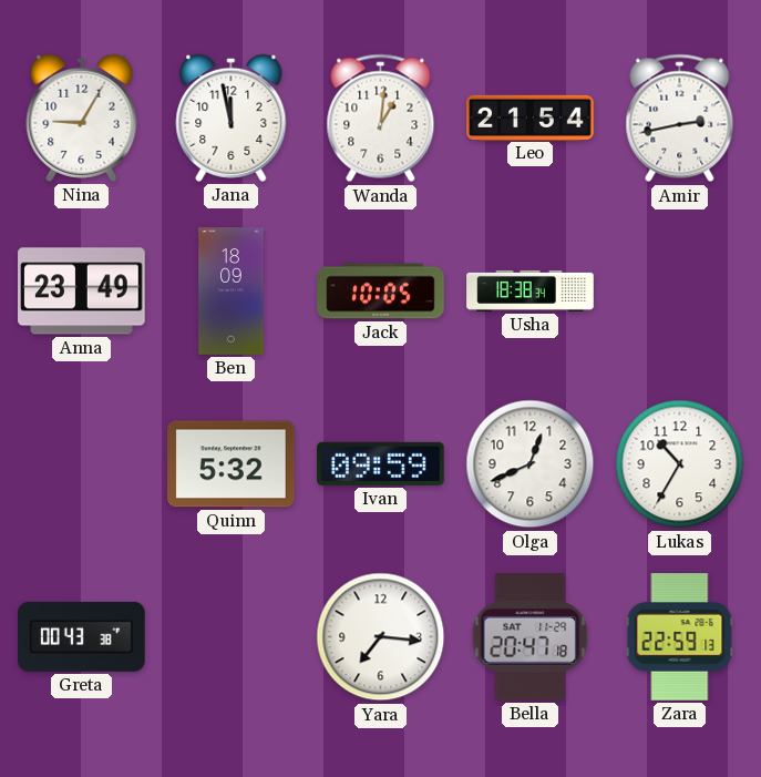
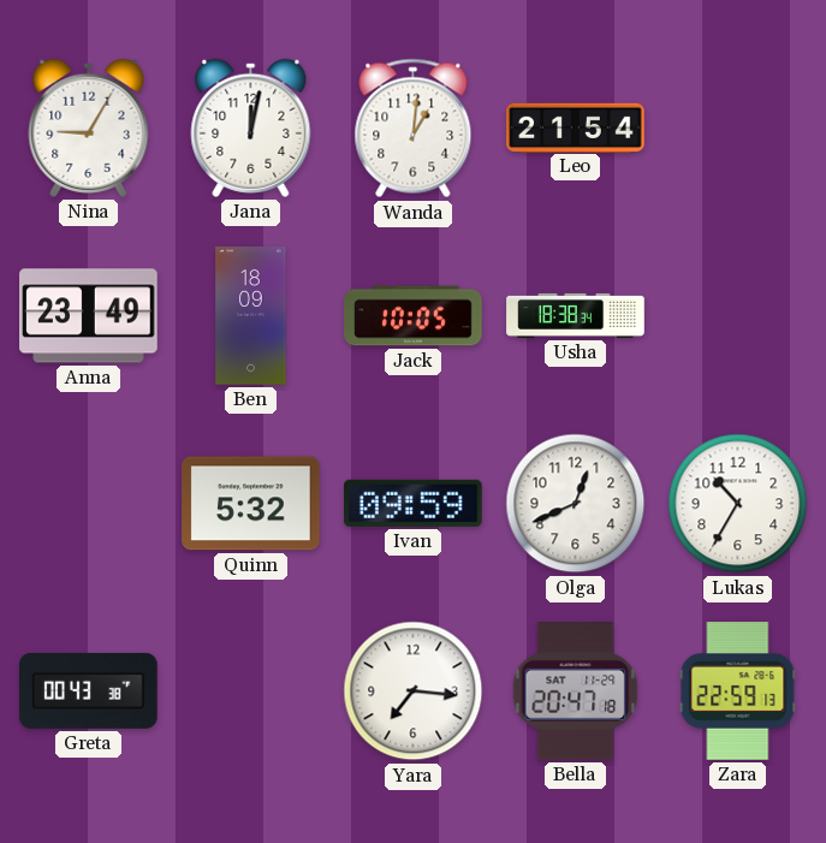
Jana: 11:58 -> 12:02 (251, 127)
Amir: 2:43 -> none (680, 119)
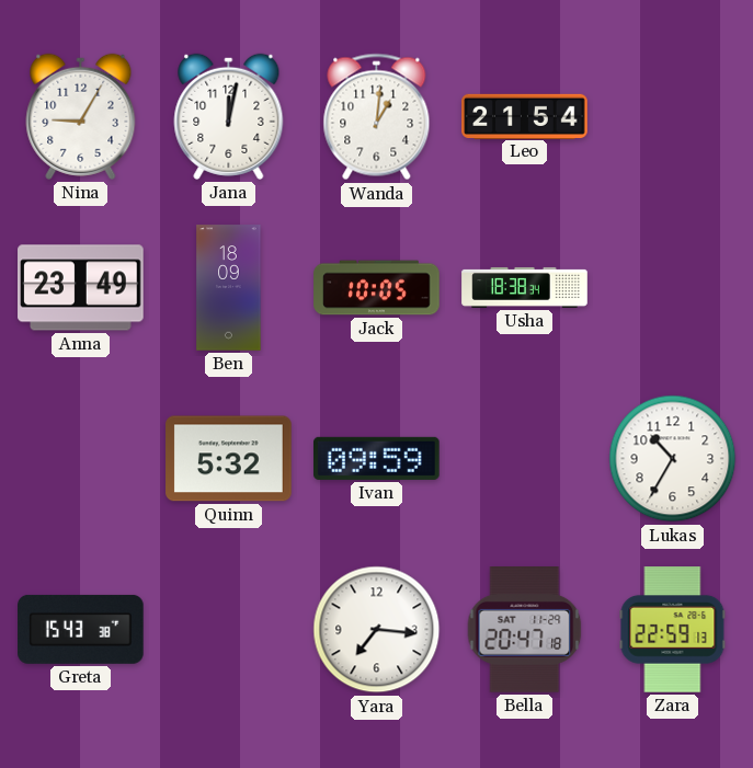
Olga: 12:41 -> none (576, 504)
Greta: 00:43 -> 15:43 (81, 629)
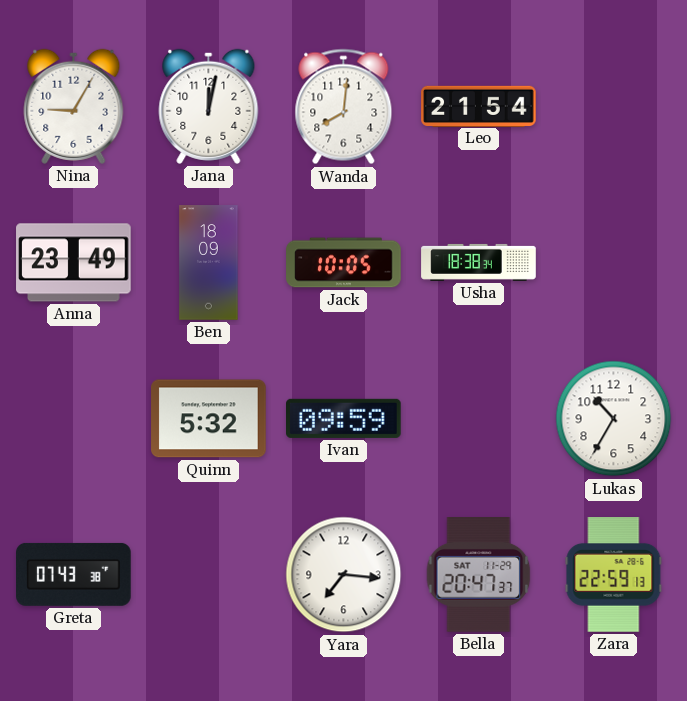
Wanda: 1:01 -> 8:01 (344, 107)
Greta: 15:43 -> 07:43 (74, 574)
Bella: 20:47:18 -> 20:47:37 (479, 575)
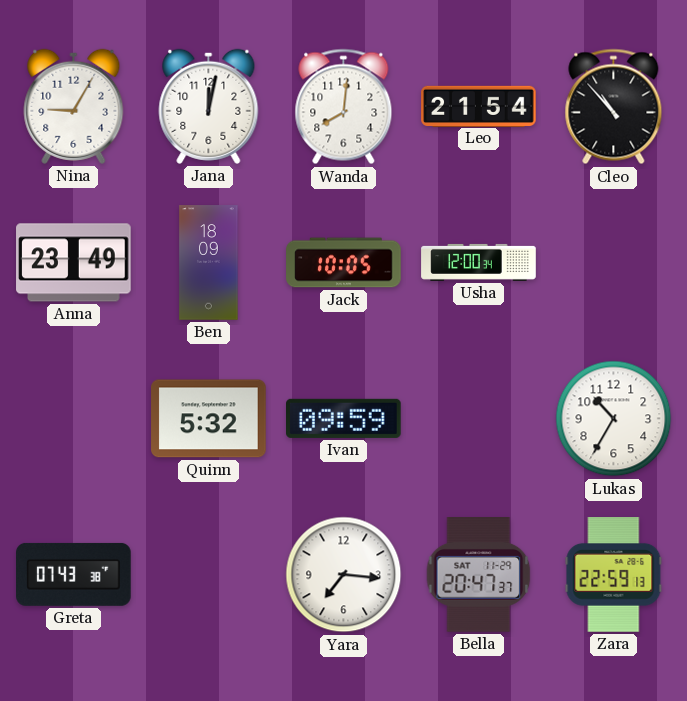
Cleo: none -> 10:53 (614, 107)
Usha: 18:38 -> 12:00 (479, 262)
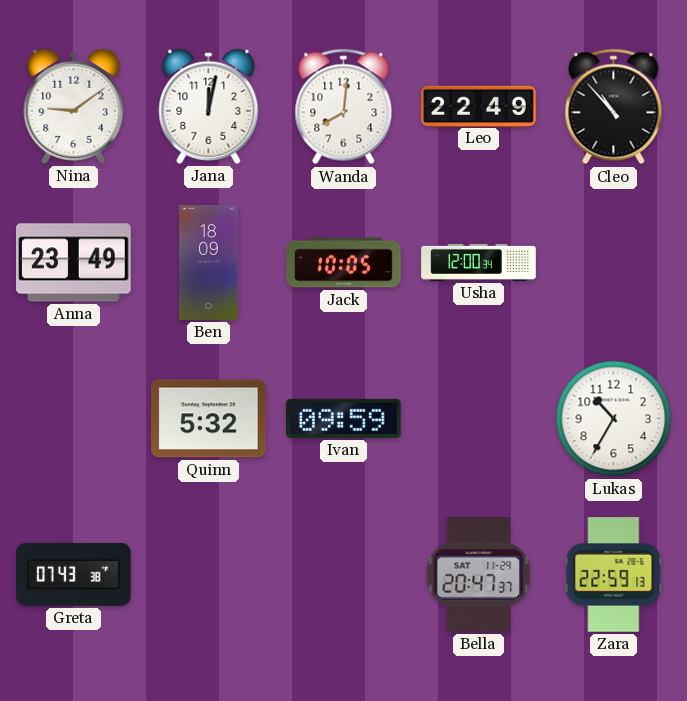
Nina: 9:05 -> 9:09 (74, 106)
Leo: 21:54 -> 22:49 (479, 106)
Yara: 7:16 -> none (344, 575)
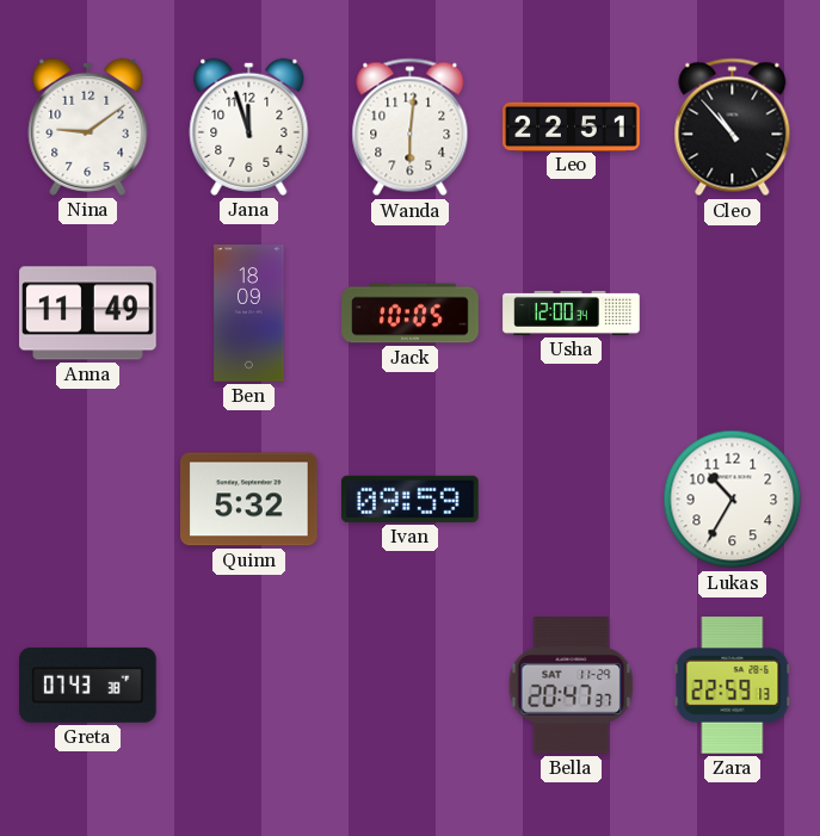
Jana: 12:02 -> 11:57 (249, 126)
Wanda: 8:01 -> 6:01 (411, 128)
Leo: 22:49 -> 22:51 (572, 126)
Anna: 23:49 -> 11:49 (88, 314)
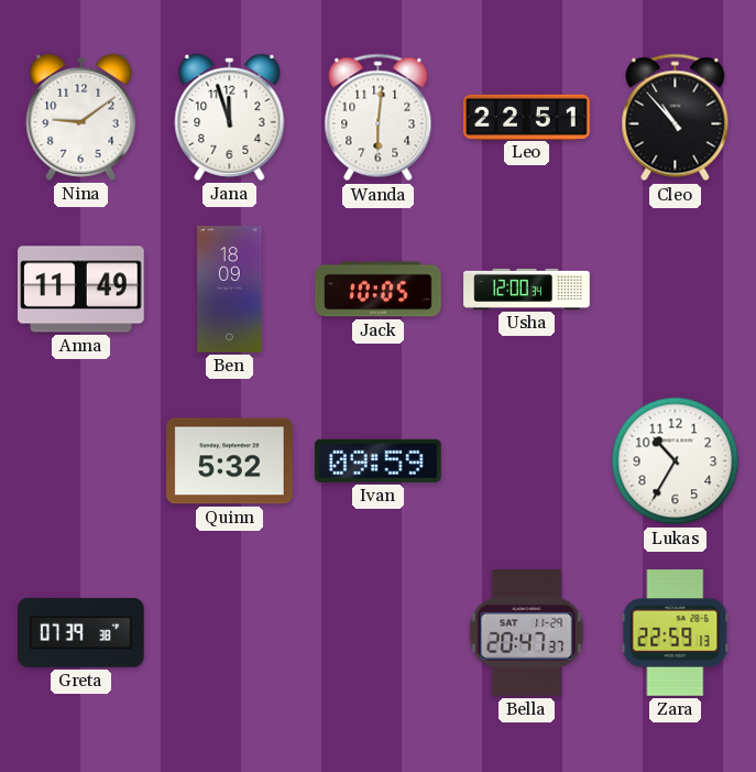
Greta: 07:43 -> 07:39 (81, 632)
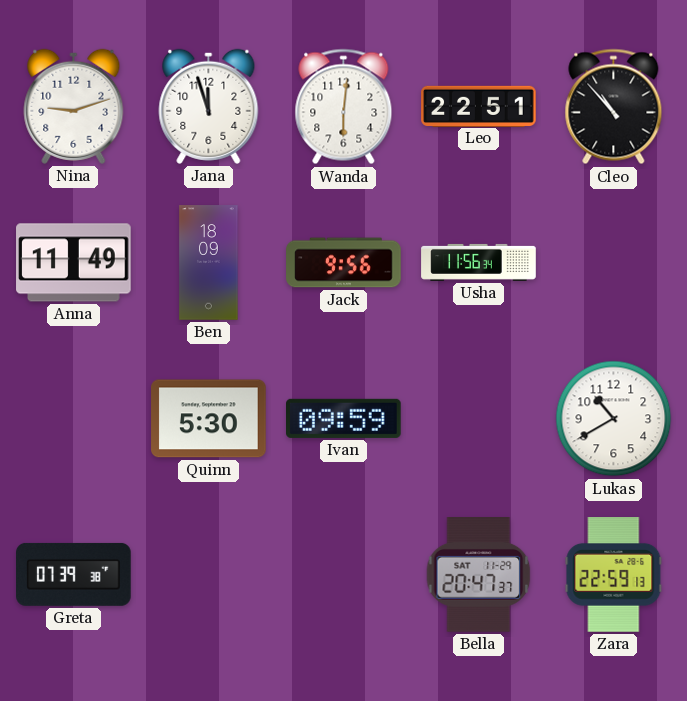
Nina: 9:09 -> 9:12 (74, 106)
Jack: 10:05 -> 9:56 (344, 263)
Usha: 12:00 -> 11:56 (479, 262)
Quinn: 5:32 -> 5:30 (209, 419)
Lukas: 10:35 -> 10:40 (614, 419)
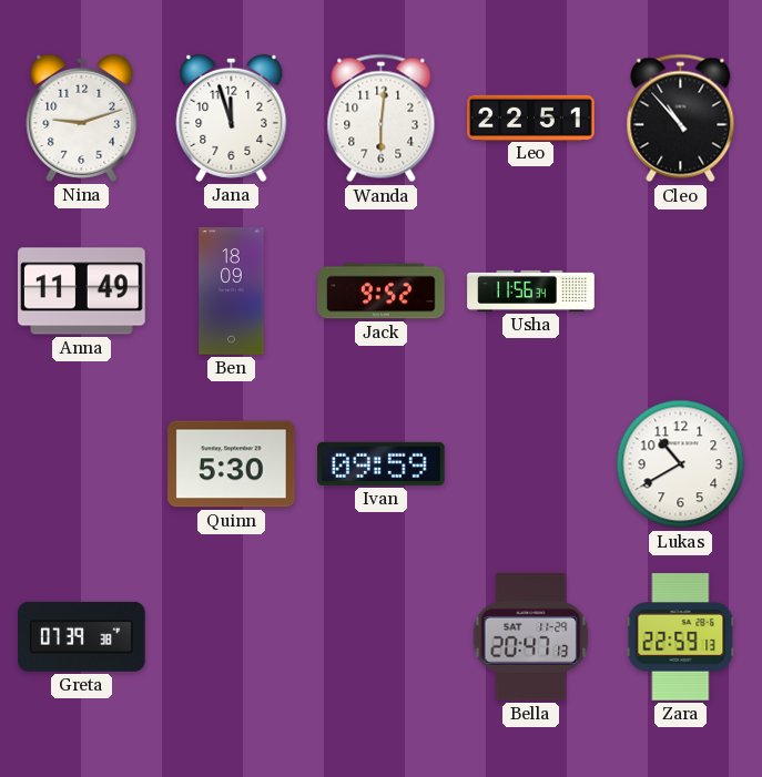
Jack: 9:56 -> 9:52 (382, 292)
Bella: 20:47:37 -> 20:47:13 (531, 637)
